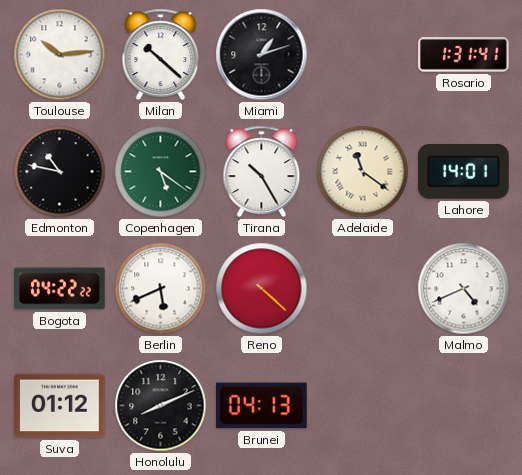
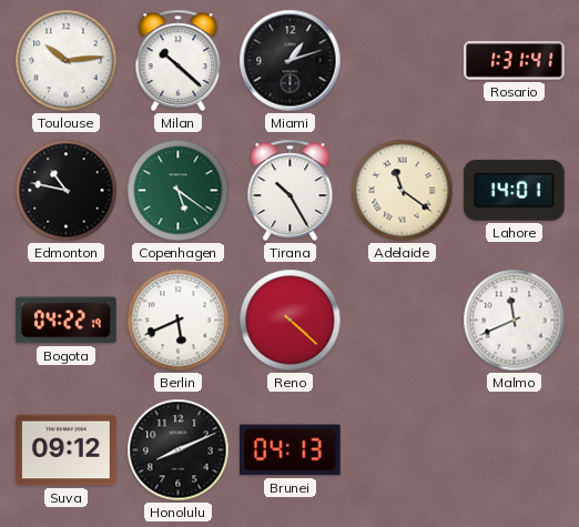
Bogota: 04:22:22 -> 04:22:19 (67, 321)
Malmo: 4:41 -> 11:41 (515, 321)
Suva: 01:12 -> 09:12 (67, 450)
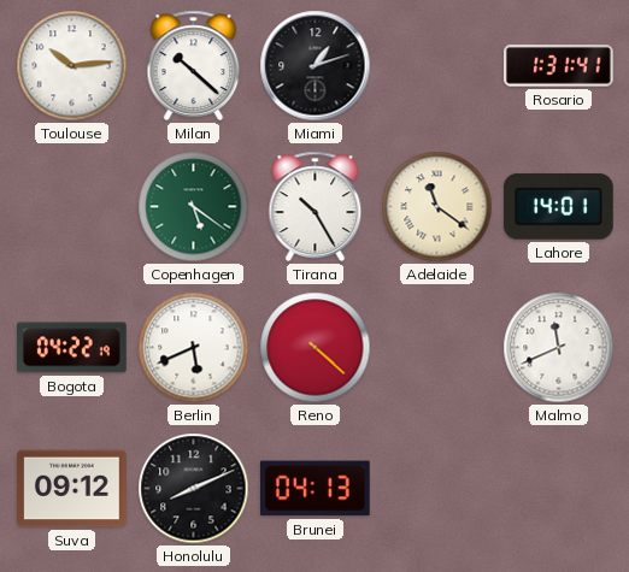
Edmonton: 10:47 -> none (67, 191)
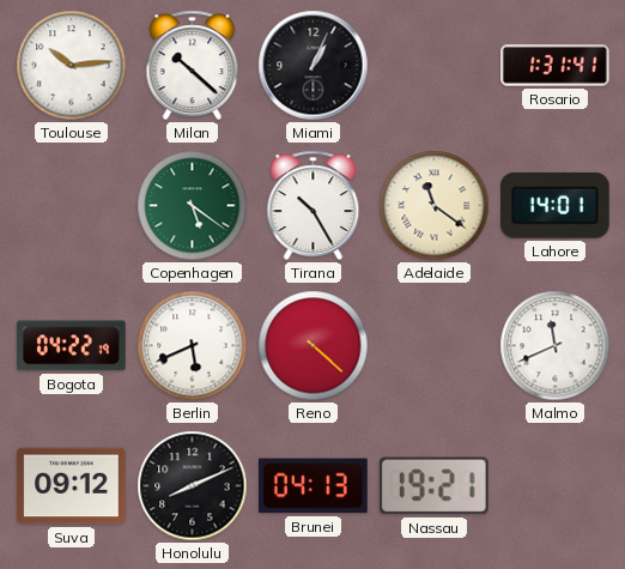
Miami: 1:12 -> 1:04 (314, 66)
Nassau: none -> 19:21 (433, 486)
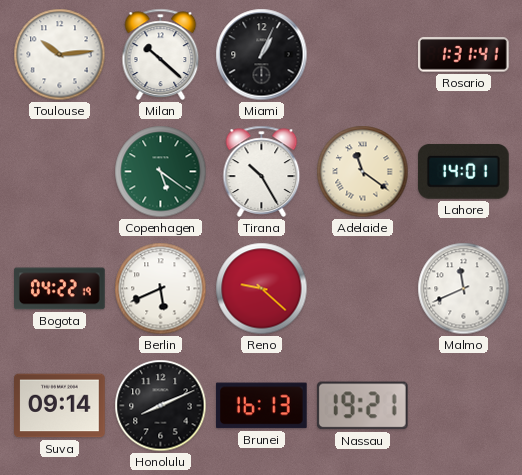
Reno: 4:22 -> 9:22 (262, 289)
Suva: 09:12 -> 09:14 (60, 406)
Brunei: 04:13 -> 16:13 (261, 406)
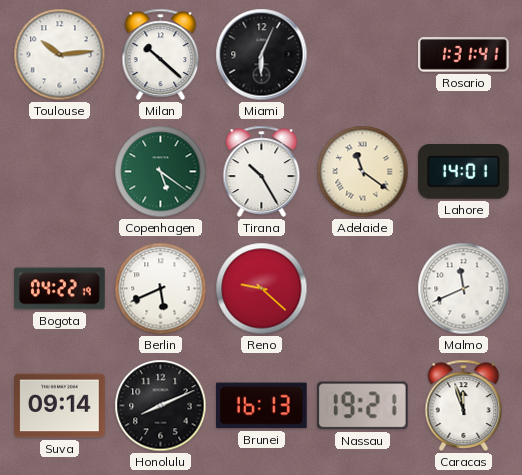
Miami: 1:04 -> 6:04 (262, 55)
Caracas: none -> 11:57 (464, 405)
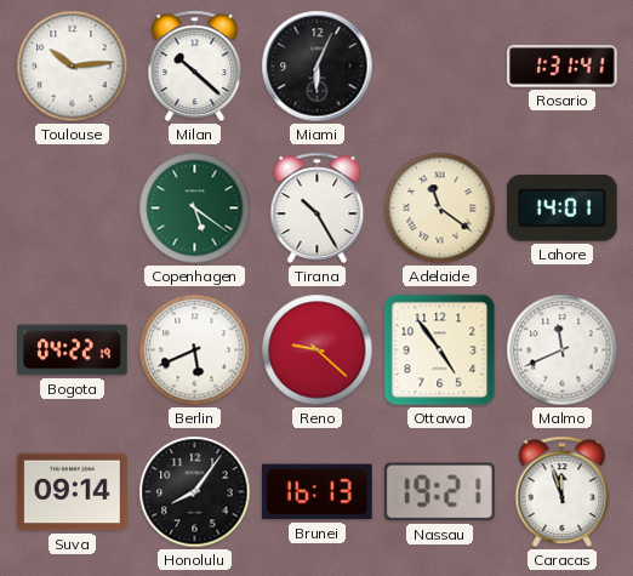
Ottawa: none -> 4:54 (440, 350)
Honolulu: 8:11 -> 8:06 (195, 492)
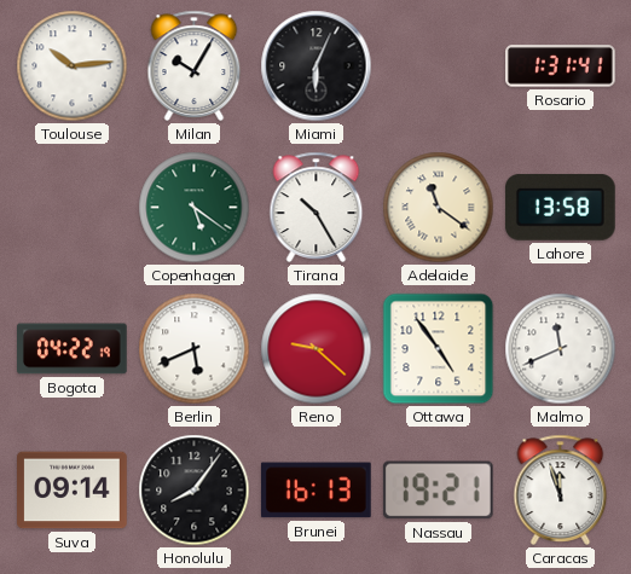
Milan: 10:22 -> 10:05 (195, 65)
Lahore: 14:01 -> 13:58 (560, 207)
